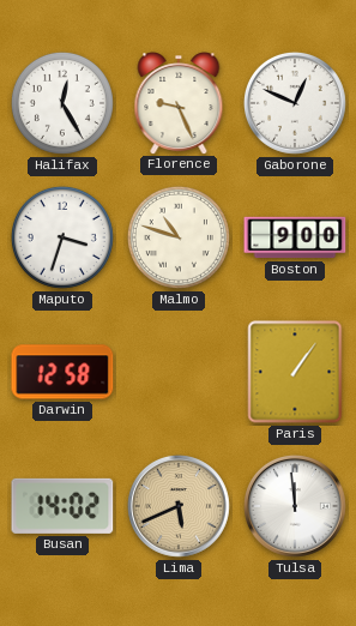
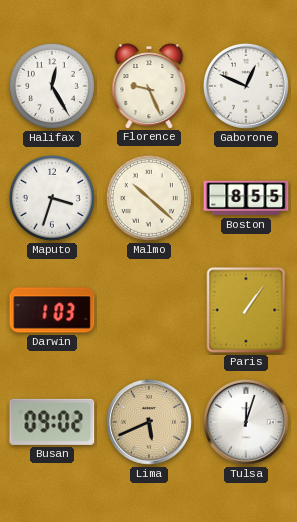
Malmo: 10:48 -> 10:22 (149, 198)
Boston: 9:00 -> 8:55 (246, 198)
Darwin: 12:58 -> 1:03 (52, 310)
Busan: 14:02 -> 09:02 (52, 422)
Tulsa: 11:59 -> 12:03 (246, 422)
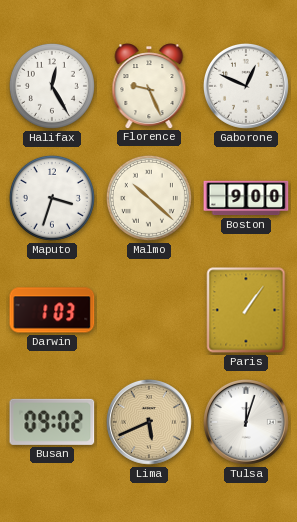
Boston: 8:55 -> 9:00 (246, 198)
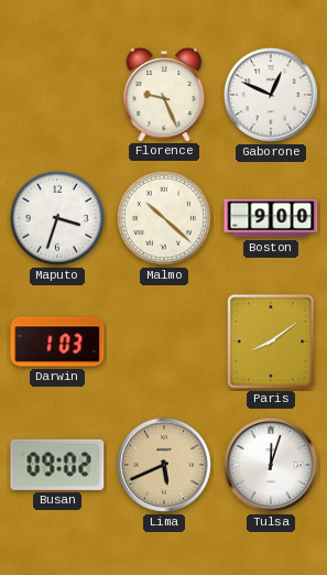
Halifax: 12:25 -> none (52, 86)
Paris: 1:06 -> 8:09 (271, 341)
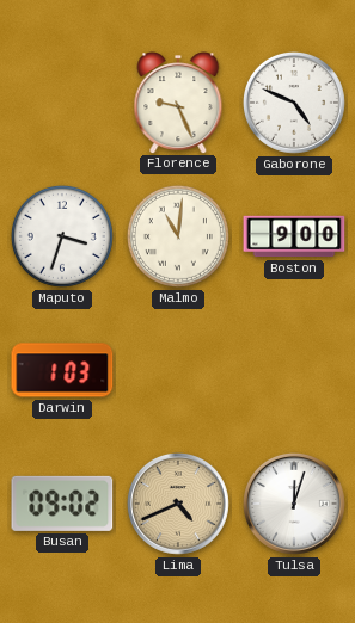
Gaborone: 12:49 -> 4:49 (294, 103)
Malmo: 10:22 -> 11:01 (178, 236)
Paris: 8:09 -> none (271, 341)
Lima: 5:41 -> 4:41 (178, 504)
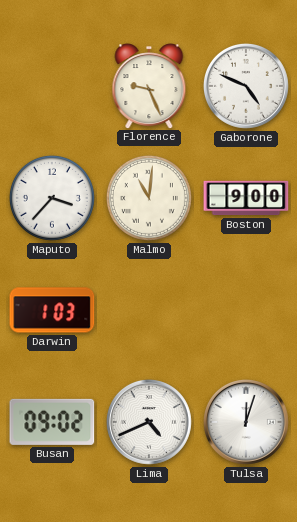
Maputo: 3:33 -> 3:37 (52, 198)
Lima dial: champagne -> white (149, 422)
